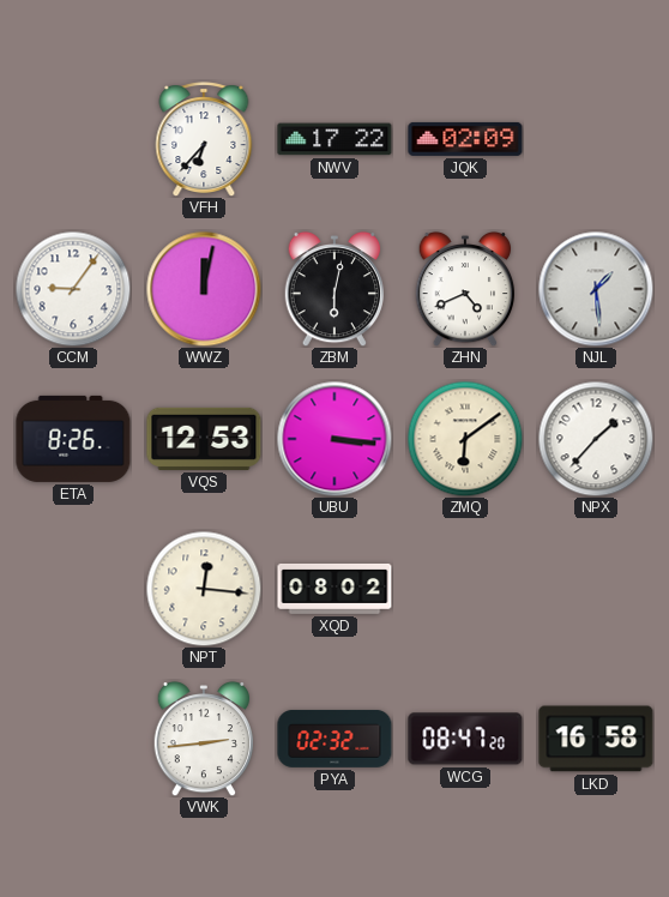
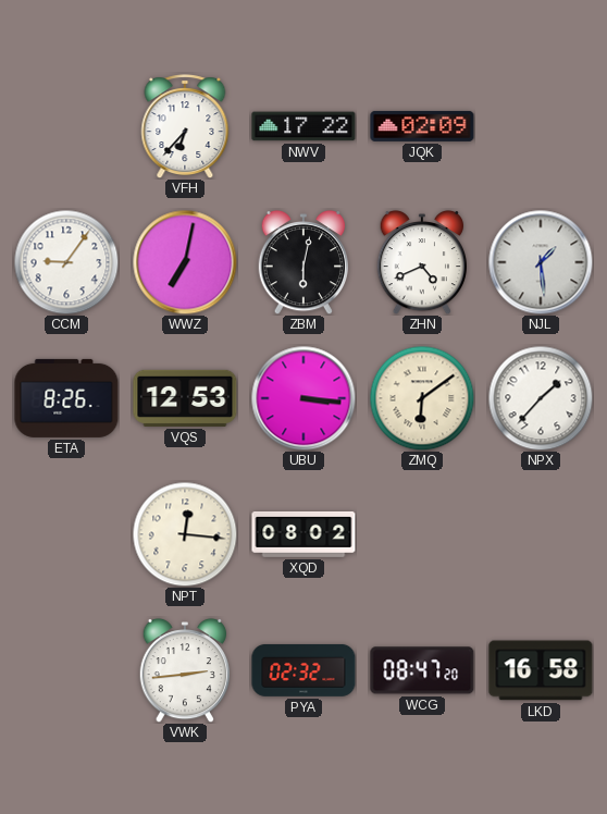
WWZ: 12:02 -> 7:02 (185, 262)
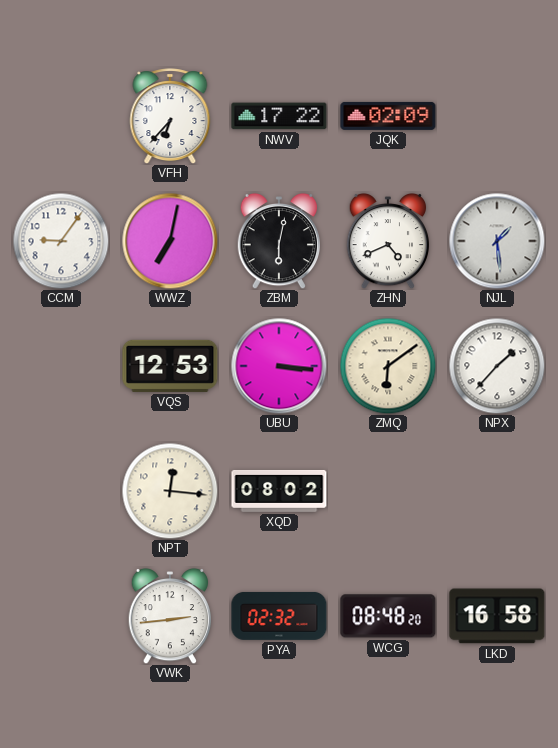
ETA: 8:26 -> none (66, 398)
WCG: 08:47 -> 08:48 (388, 616)
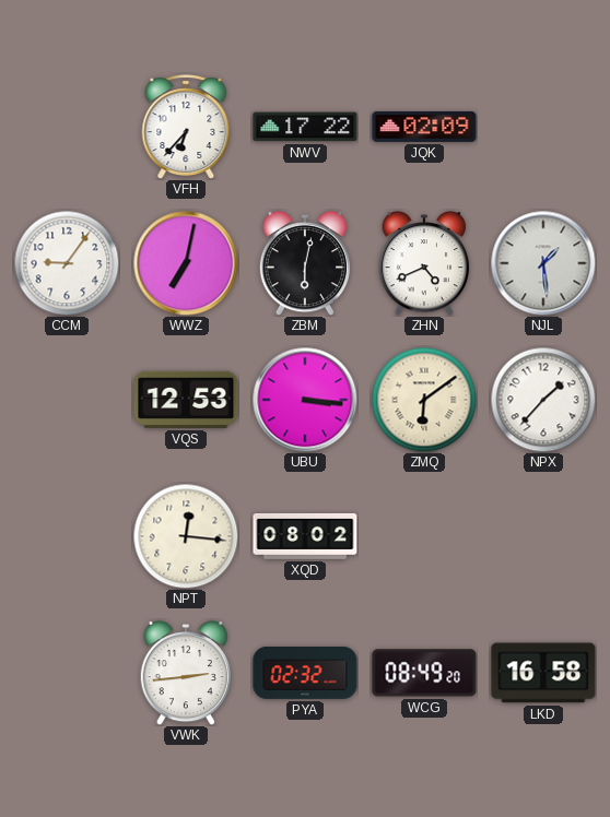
WCG: 08:48 -> 08:49 (424, 673)
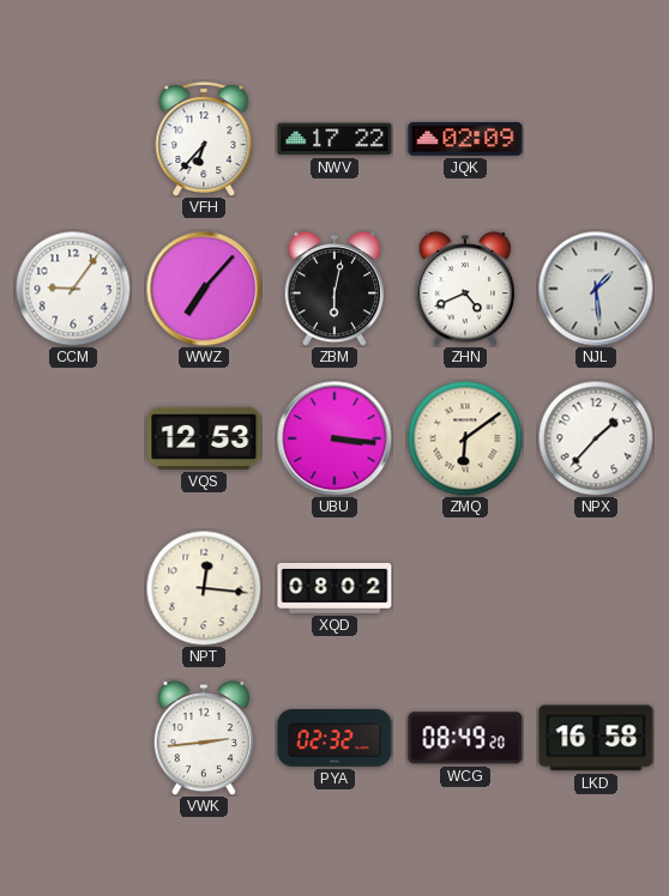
WWZ: 7:02 -> 7:07 (204, 289)
